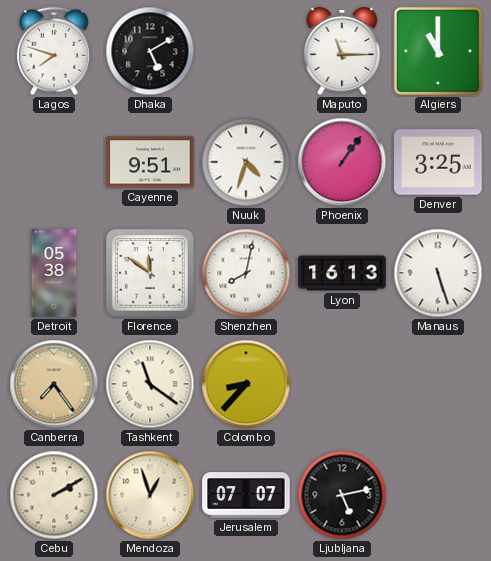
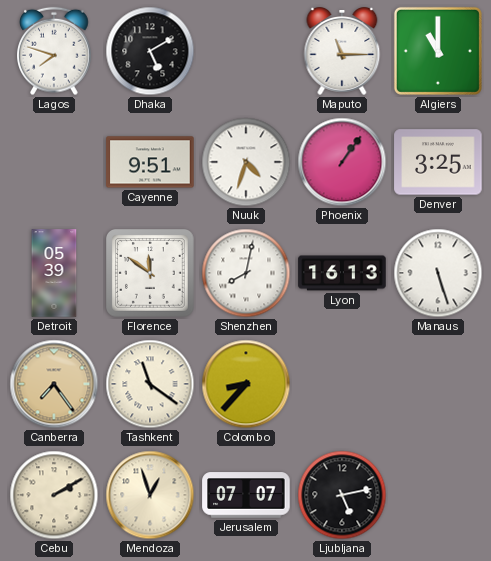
Detroit: 05:38 -> 05:39 (54, 273)
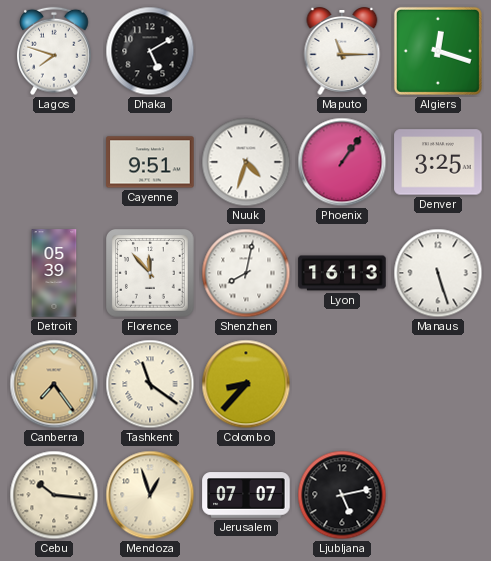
Algiers: 11:00 -> 12:18 (438, 51)
Florence: 11:51 -> 11:53 (151, 274)
Cebu: 2:10 -> 10:16 (54, 495)
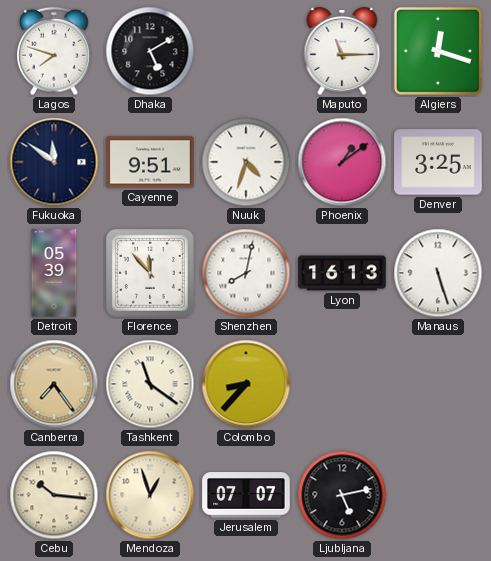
Fukuoka: none -> 11:51 (54, 162)
Phoenix: 1:06 -> 1:09 (342, 162)
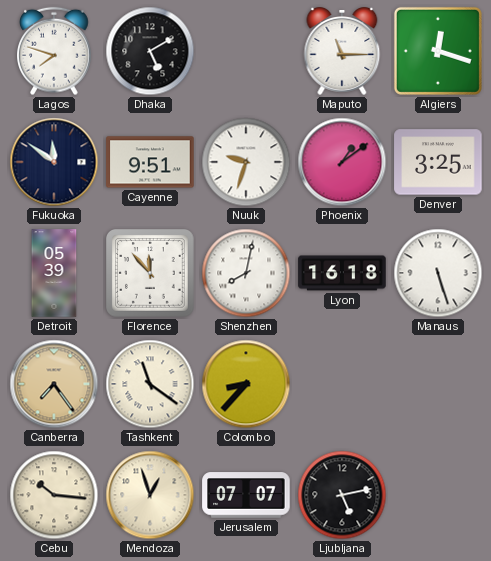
Nuuk: 4:33 -> 9:33 (246, 162)
Lyon: 16:13 -> 16:18 (342, 273)
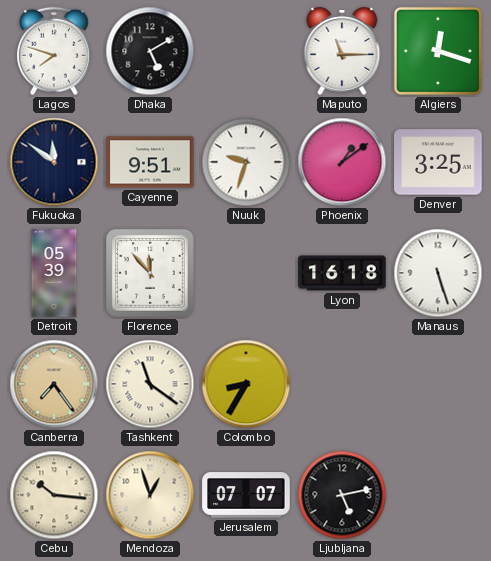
Shenzhen: 8:02 -> none (246, 273)
Colombo: 8:37 -> 8:35 (246, 384)
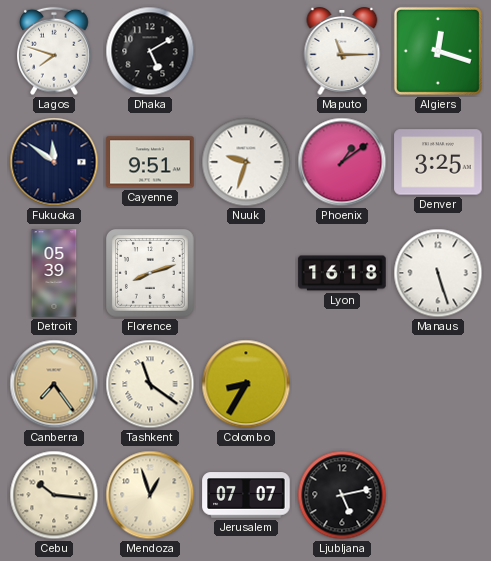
Florence: 11:53 -> 8:12 (151, 274)
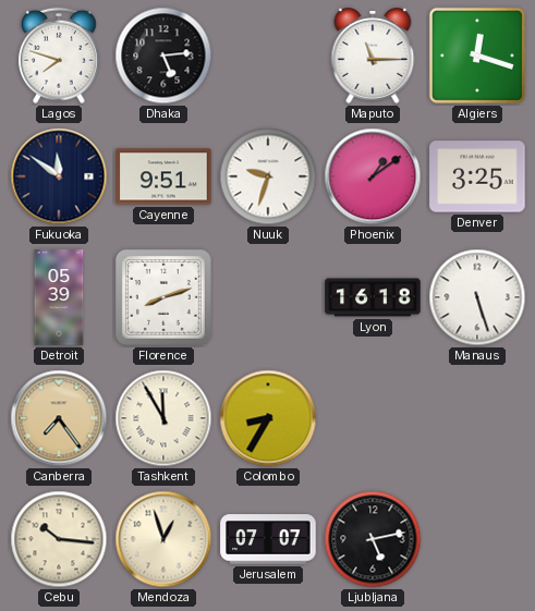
Dhaka: 5:10 -> 5:14 (163, 56)
Tashkent: 11:21 -> 11:55 (163, 418)
